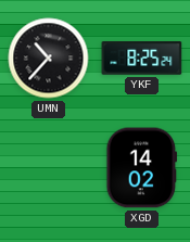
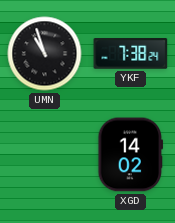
UMN: 10:37 -> 10:57 (45, 54)
YKF: 8:25 -> 7:38 (131, 54)
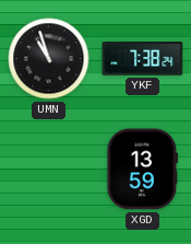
XGD: 14:02 -> 13:59 (143, 170)
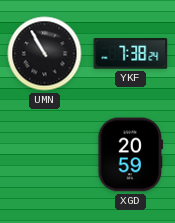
UMN: 10:57 -> 10:55 (45, 54)
XGD: 13:59 -> 20:59 (131, 155)
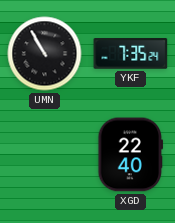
YKF: 7:38 -> 7:35 (131, 54)
XGD: 20:59 -> 22:40 (131, 155)
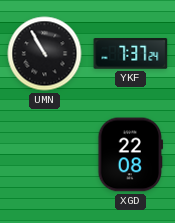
YKF: 7:35 -> 7:37 (131, 54)
XGD: 22:40 -> 22:08 (131, 155)
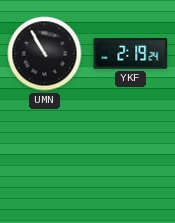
YKF: 7:37 -> 2:19 (131, 54)
XGD: 22:08 -> none (131, 155)
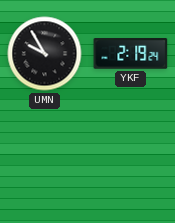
UMN: 10:55 -> 9:55 (45, 54)
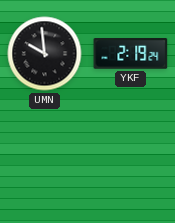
UMN: 9:55 -> 9:59 (45, 54)
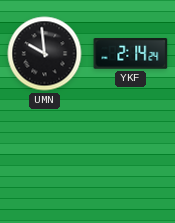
YKF: 2:19 -> 2:14 (131, 54)
